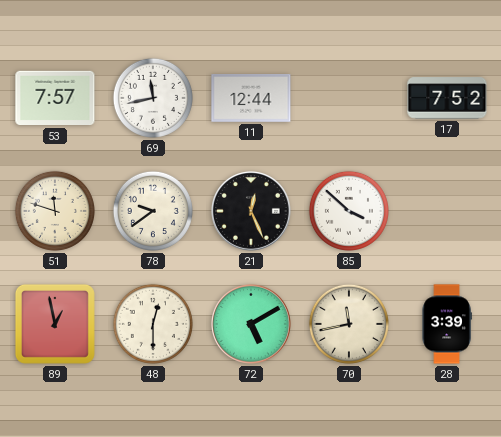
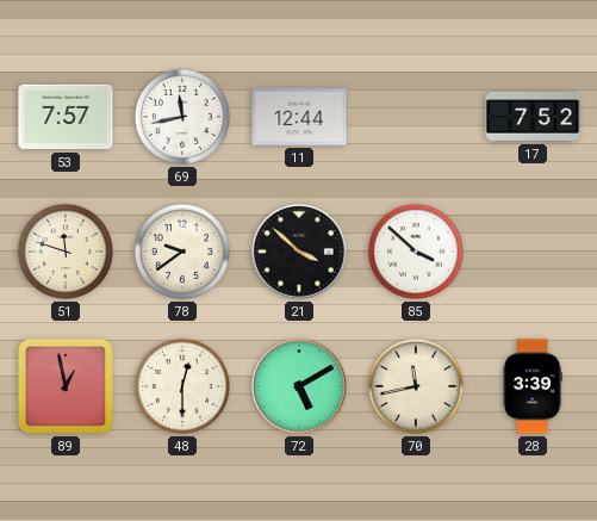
21: 12:26 -> 3:52 (299, 252)
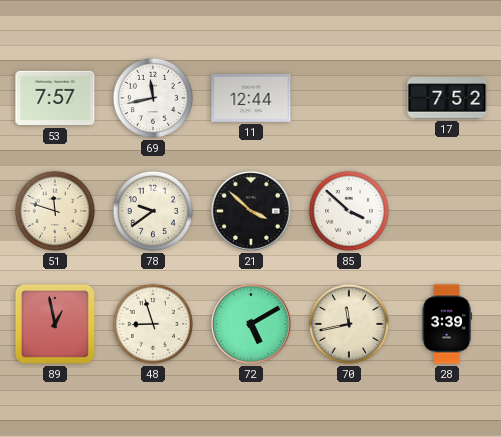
48: 12:30 -> 8:57 (153, 324)
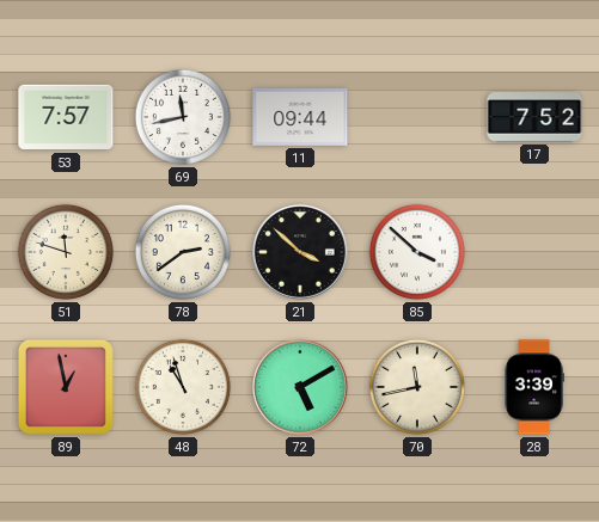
11: 12:44 -> 09:44 (300, 118)
78: 9:39 -> 2:39 (183, 252)
48: 8:57 -> 10:57 (183, 387)
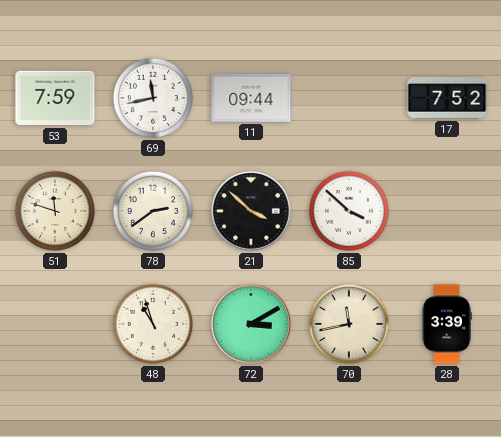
53: 7:57 -> 7:59 (55, 98)
89: 12:58 -> none (66, 387)
72: 5:10 -> 3:10 (251, 324)
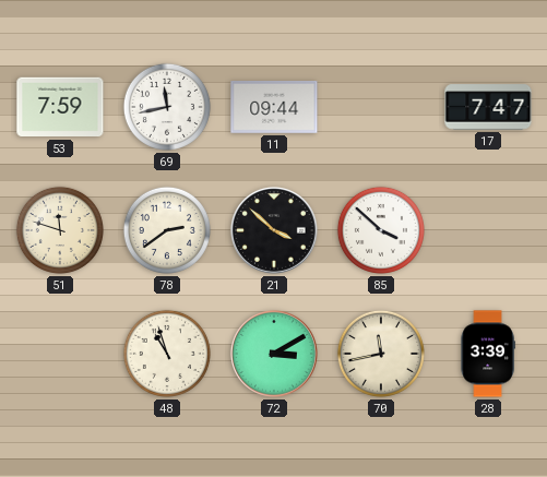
17: 7:52 -> 7:47 (488, 107)
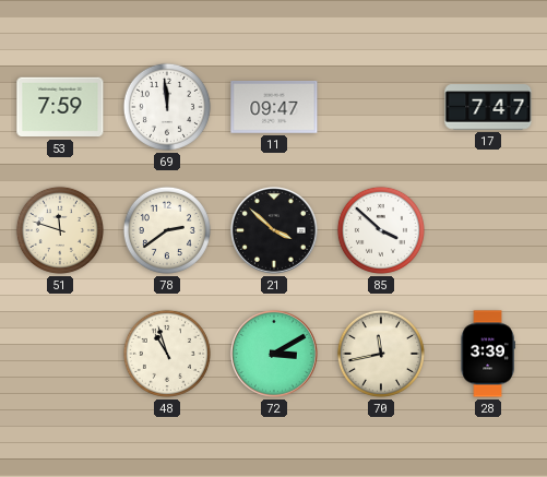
69: 11:43 -> 11:59 (167, 107)
11: 09:44 -> 09:47 (274, 108)
